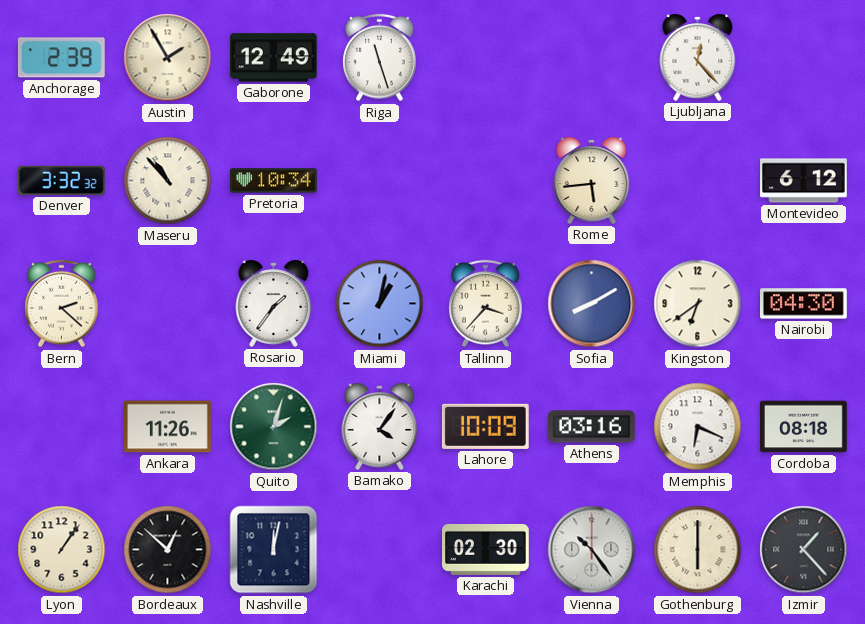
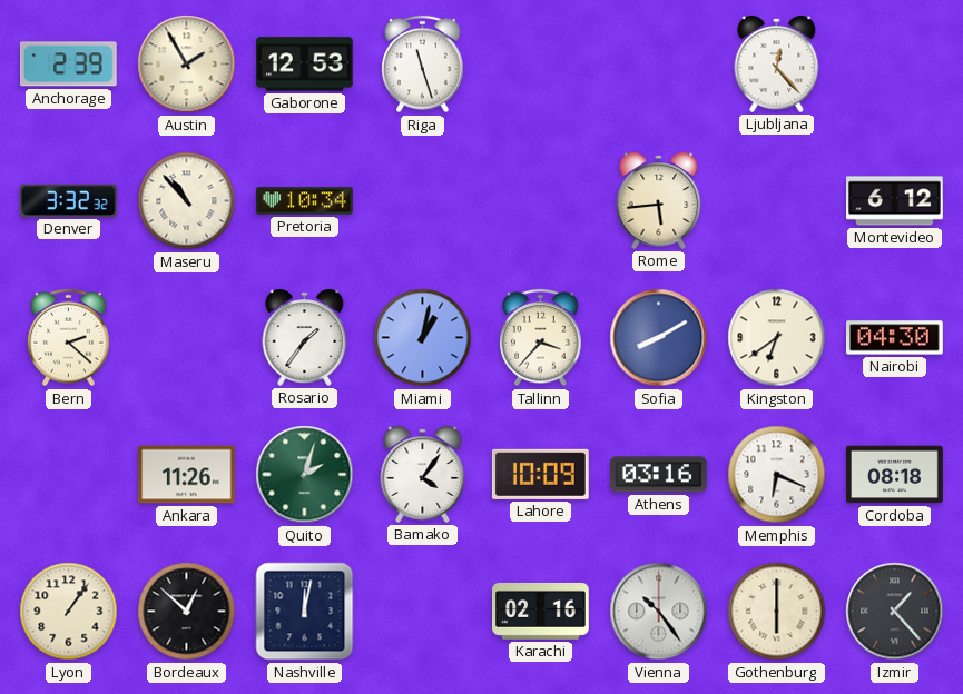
Gaborone: 12:49 -> 12:53 (305, 65)
Karachi: 02:30 -> 02:16 (541, 611)
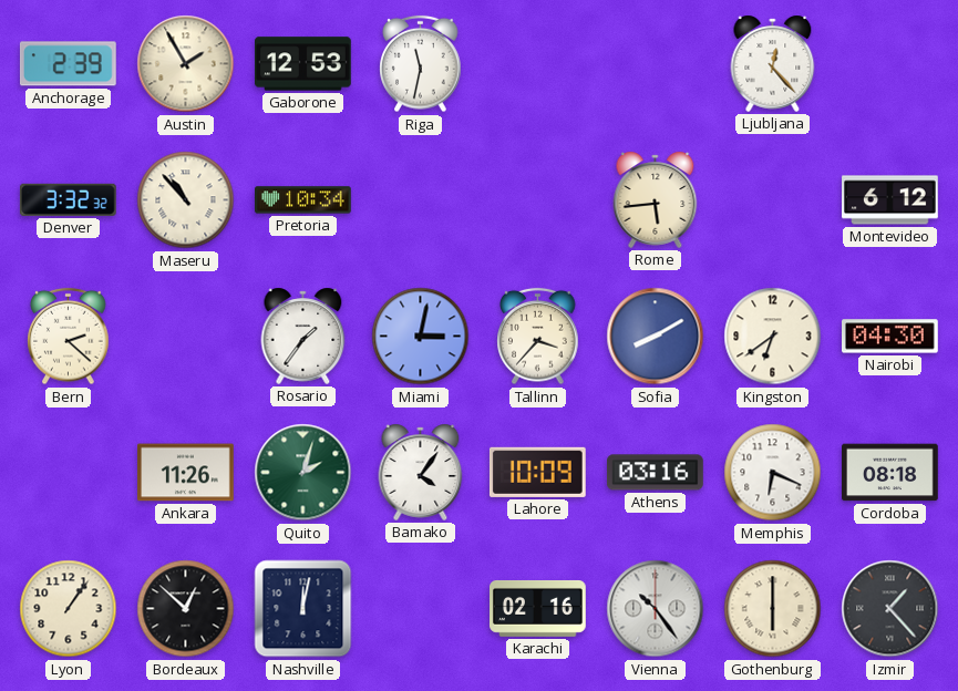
Riga: 11:27 -> 11:32 (421, 64)
Miami: 1:02 -> 3:02 (421, 337)
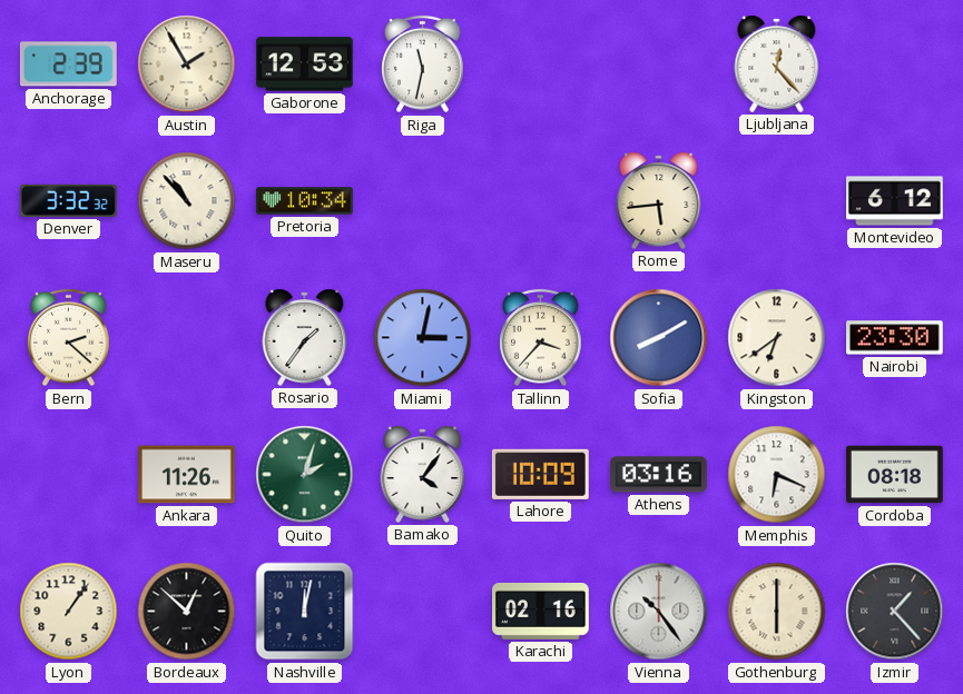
Nairobi: 04:30 -> 23:30 (895, 338)
